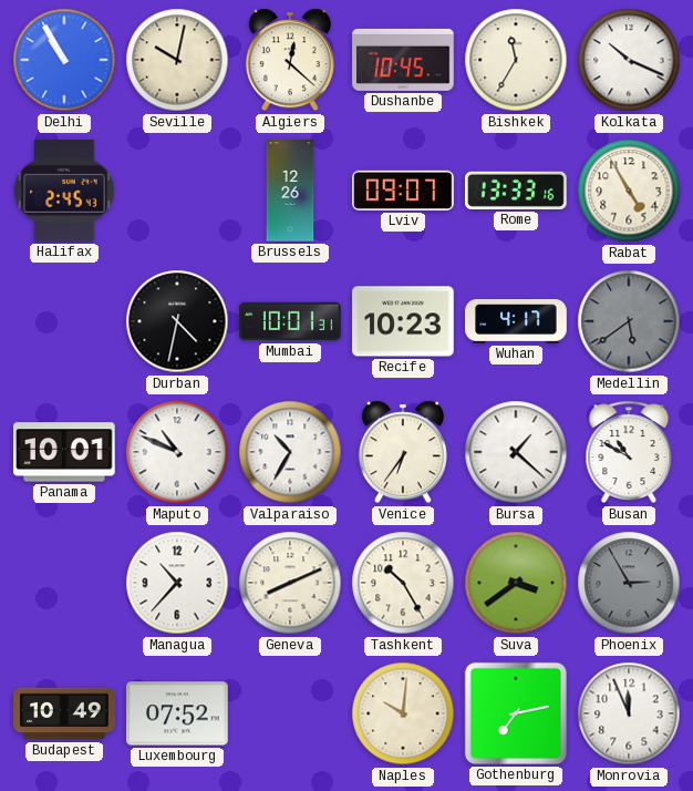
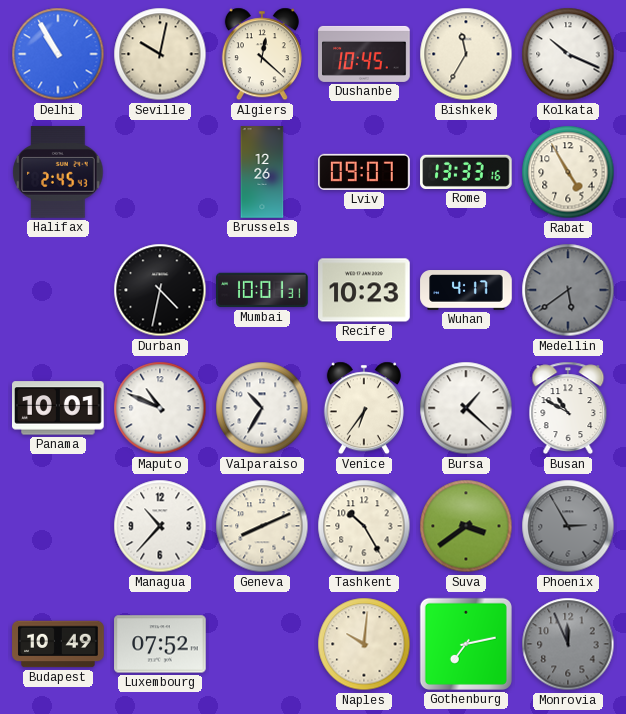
Monrovia dial: white -> grey (568, 644)
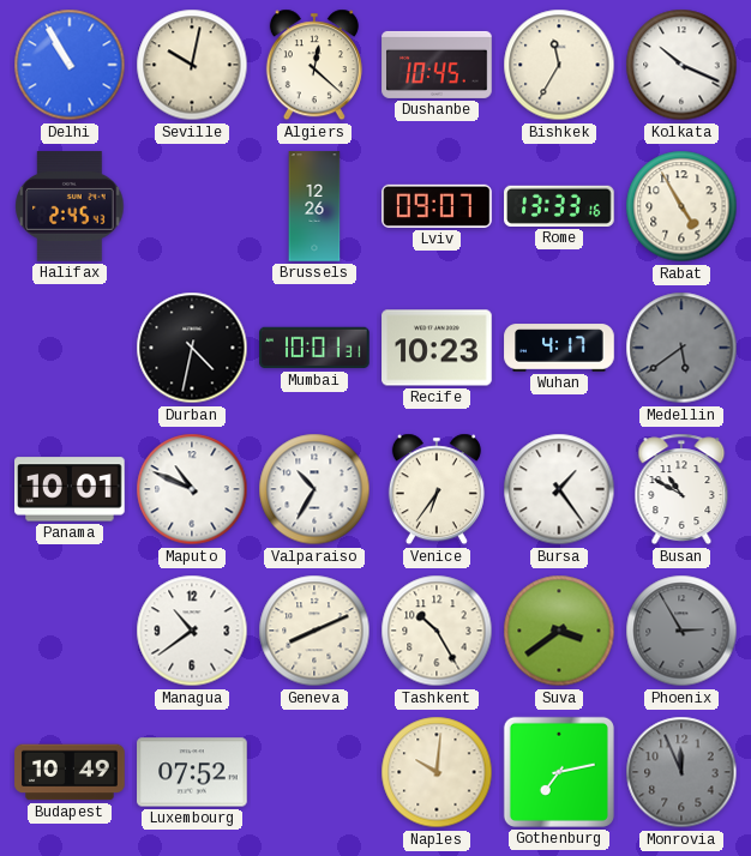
Bursa: 1:22 -> 1:24 (559, 489)
Managua: 10:37 -> 10:39 (192, 631)
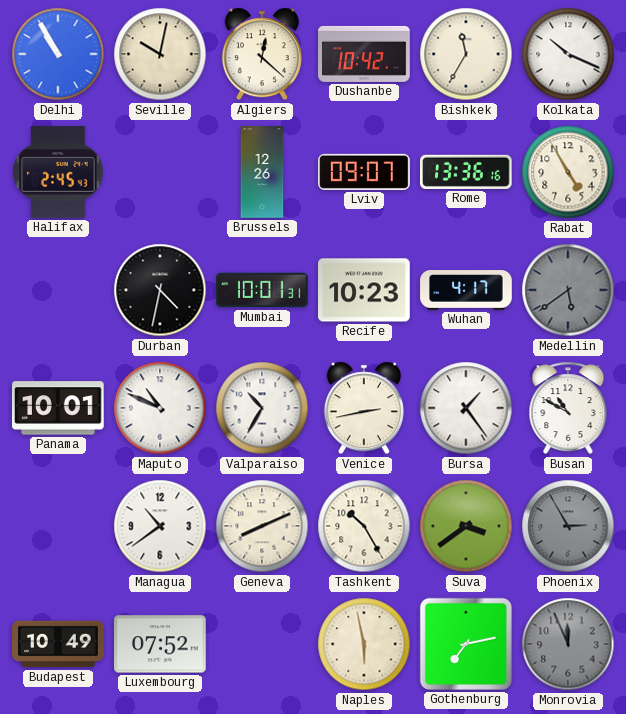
Dushanbe: 10:45 -> 10:42 (364, 54)
Rome: 13:33 -> 13:36 (466, 172)
Venice: 6:36 -> 2:43 (364, 408)
Naples: 10:01 -> 5:58 (364, 644)
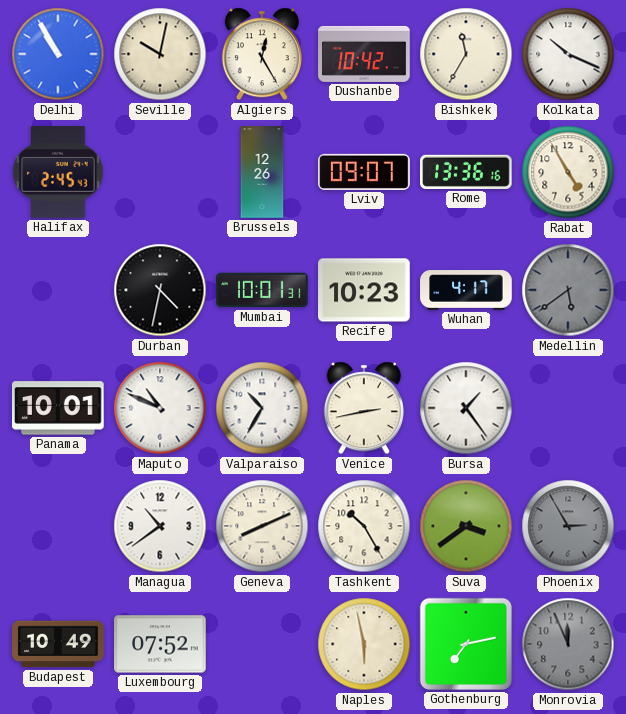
Algiers: 12:22 -> 12:25 (262, 54)
Busan: 10:50 -> none (568, 408)
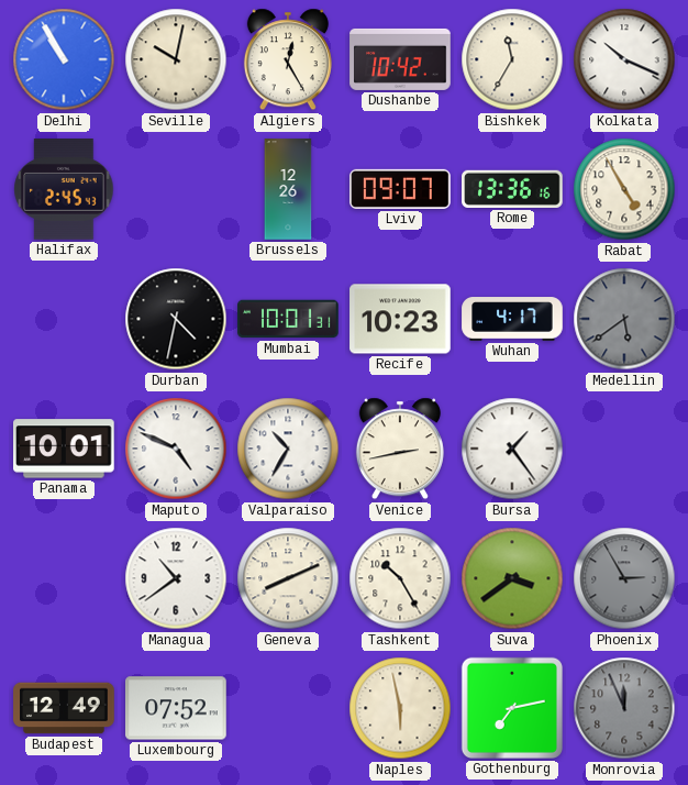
Maputo: 10:49 -> 4:49 (176, 449)
Budapest: 10:49 -> 12:49 (64, 708)
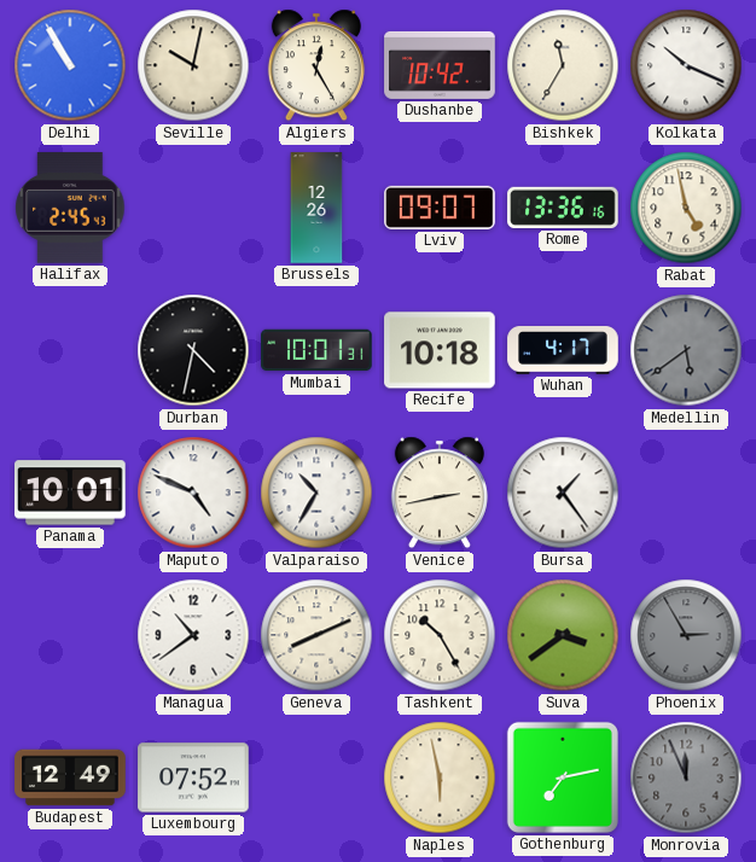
Rabat: 4:55 -> 4:58 (686, 208)
Recife: 10:23 -> 10:18 (440, 350)
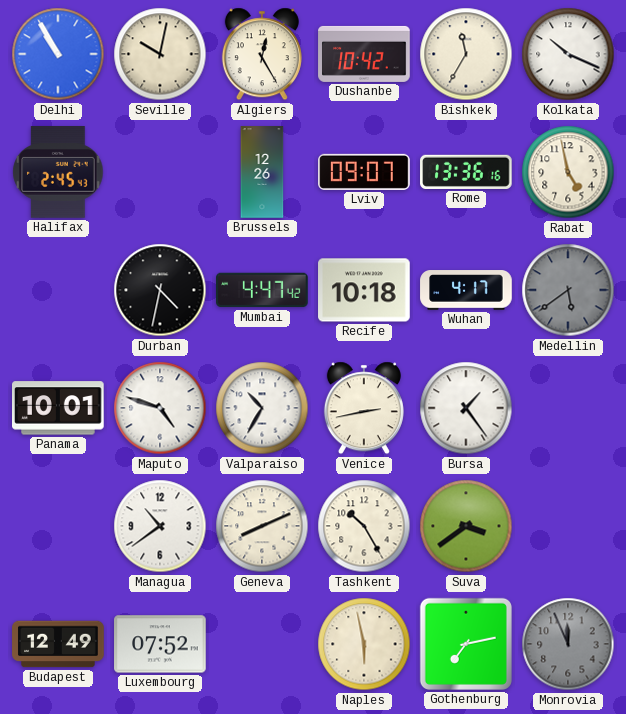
Mumbai: 10:01 -> 4:47 (262, 290)
Maputo: 4:49 -> 4:48 (160, 408)
Phoenix: 2:55 -> none (686, 635)
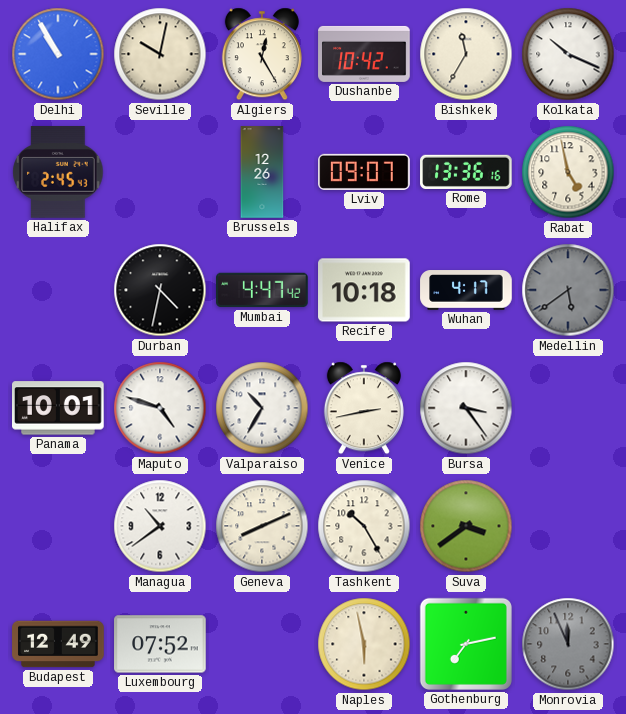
Bursa: 1:24 -> 3:24 (466, 408)
